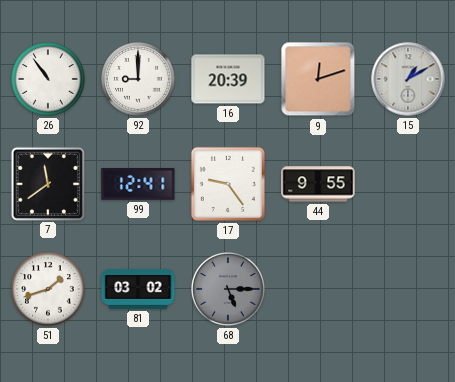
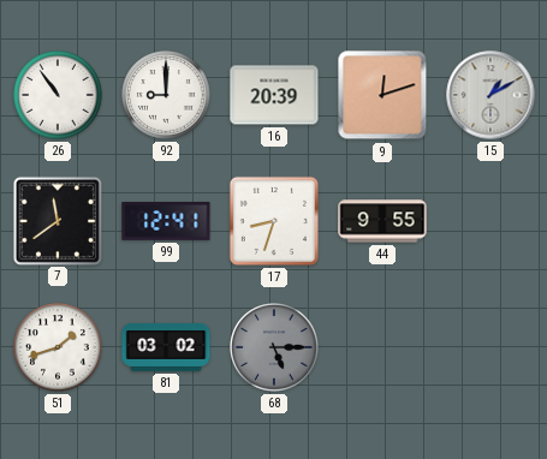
17: 9:24 -> 8:33 (274, 221)
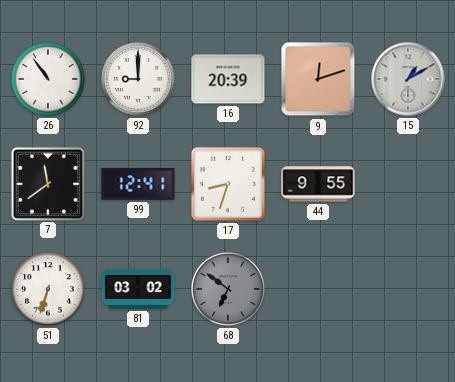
51: 1:42 -> 6:33 (48, 289)
68: 5:15 -> 6:51 (228, 289)
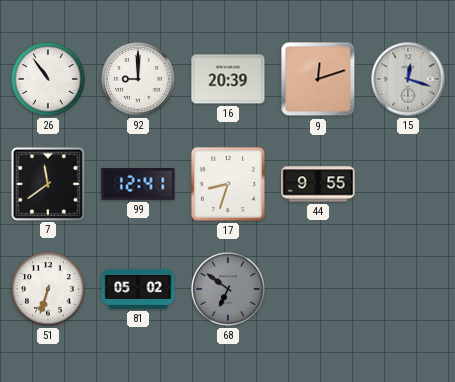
15: 1:10 -> 12:18 (408, 79)
81: 03:02 -> 05:02 (138, 289)
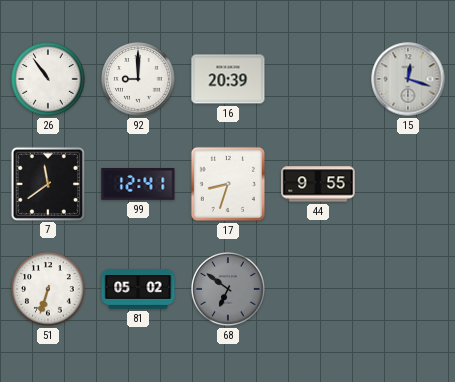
9: 12:12 -> none (318, 79)
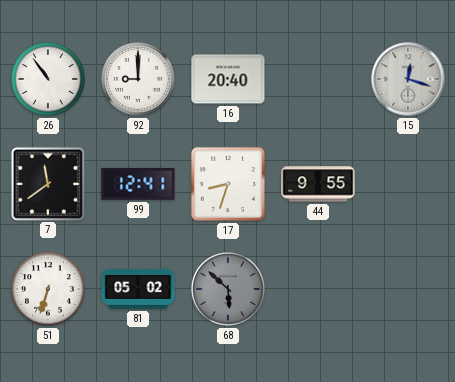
16: 20:39 -> 20:40 (228, 79)
68: 6:51 -> 5:52 (228, 289)
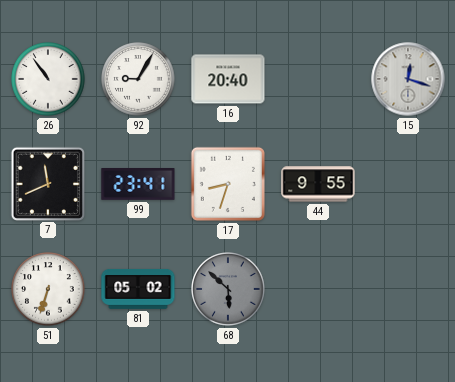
92: 9:00 -> 9:05 (138, 79)
7: 11:39 -> 11:41 (47, 183)
99: 12:41 -> 23:41 (138, 185)
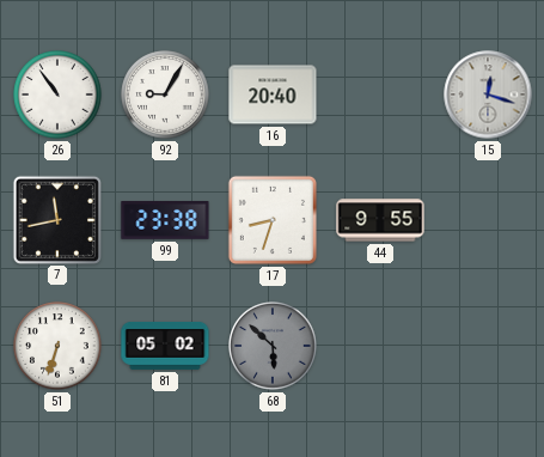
7: 11:41 -> 11:43 (56, 219)
99: 23:41 -> 23:38 (165, 221)
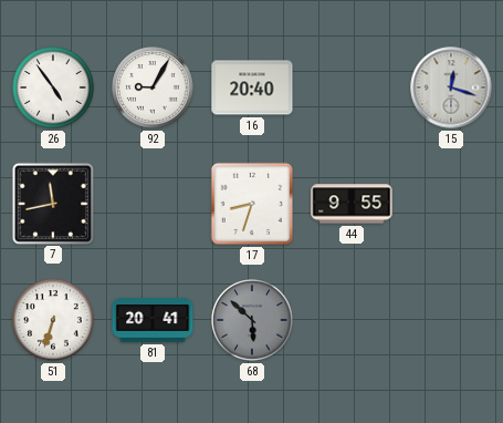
26: 10:54 -> 4:54 (53, 87)
99: 23:38 -> none (165, 221)
81: 05:02 -> 20:41 (153, 320)
